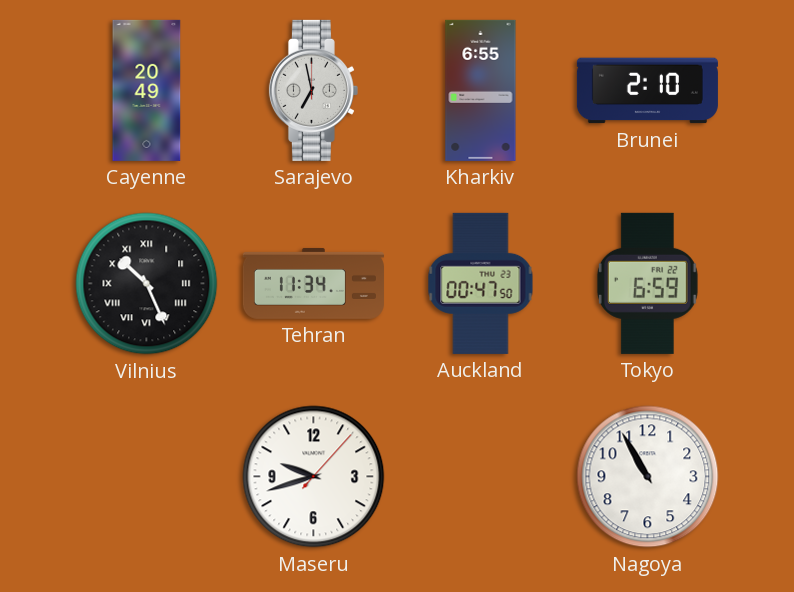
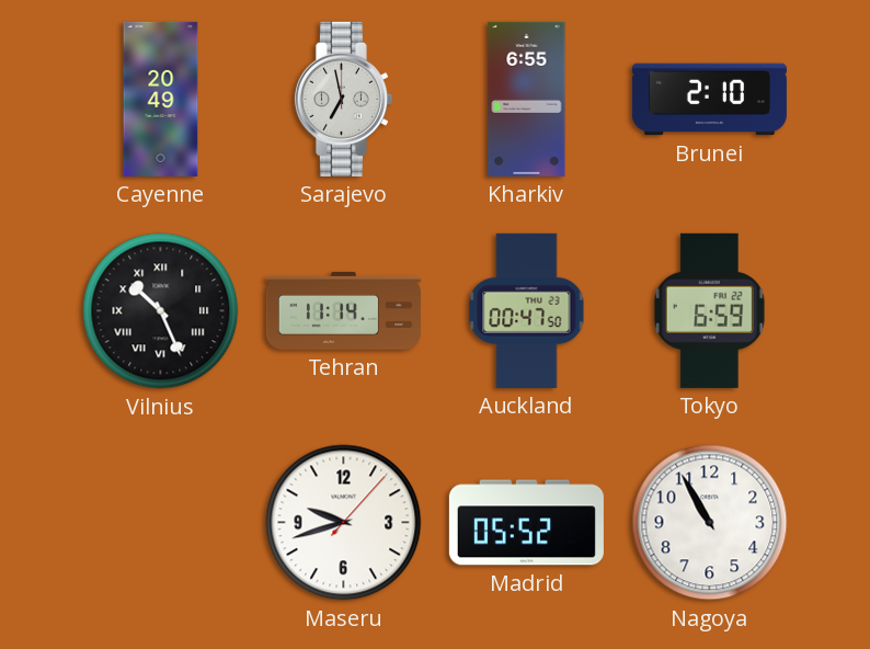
Tehran: 11:34 -> 11:14 (343, 310)
Madrid: none -> 05:52 (526, 523)
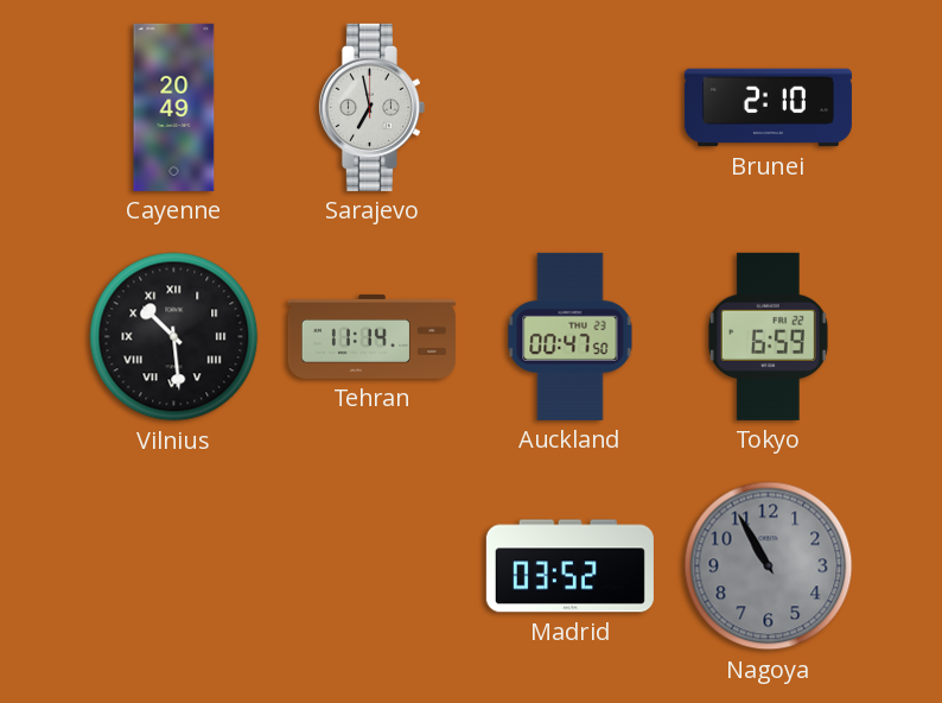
Kharkiv: 6:55 -> none (527, 99)
Vilnius: 10:26 -> 10:29 (174, 337)
Maseru: 9:42 -> none (344, 523)
Madrid: 05:52 -> 03:52 (569, 566)
Nagoya dial: white -> grey (769, 566)
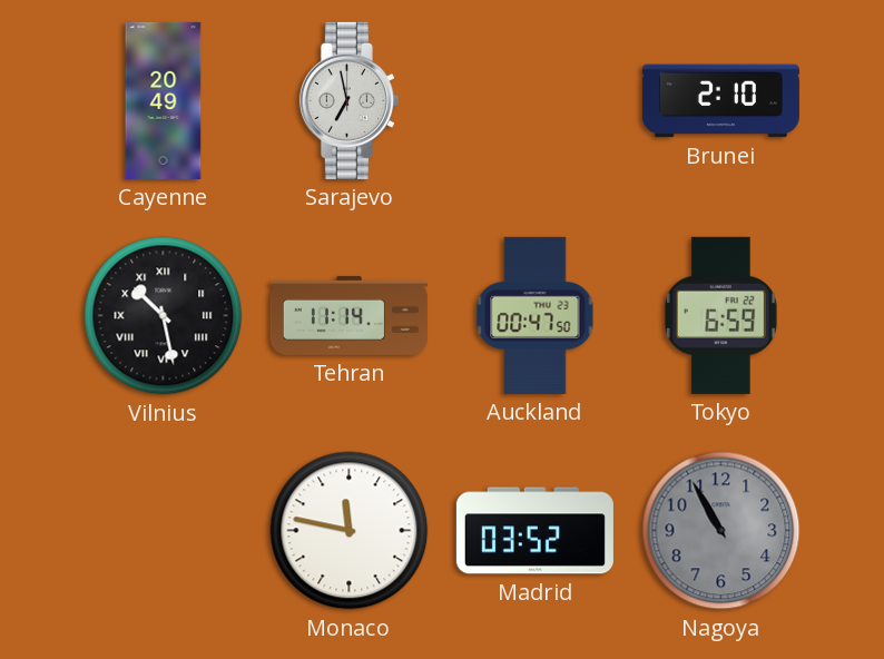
Vilnius: 10:29 -> 10:28 (164, 316)
Monaco: none -> 11:47 (350, 531)
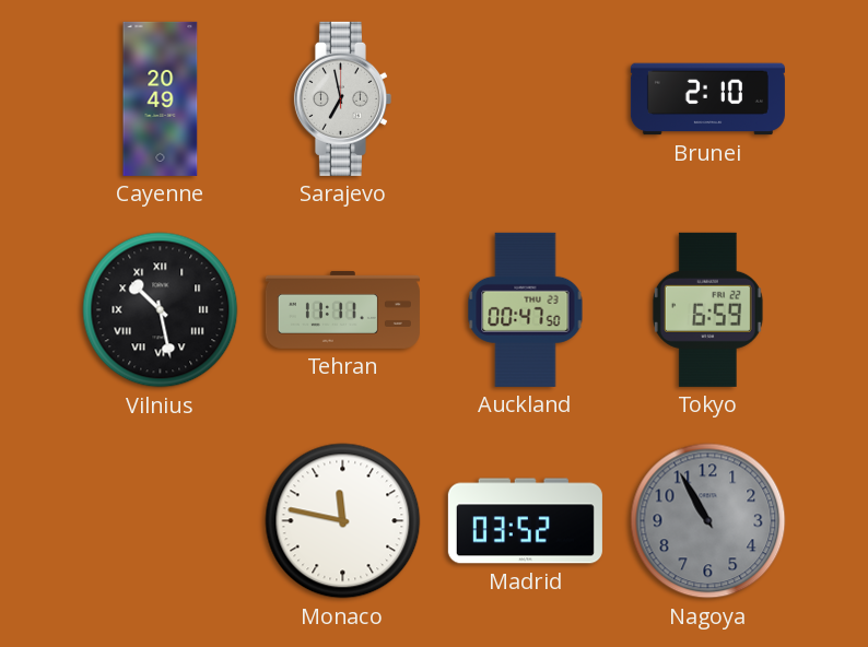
Tehran: 11:14 -> 11:11 (342, 309)
